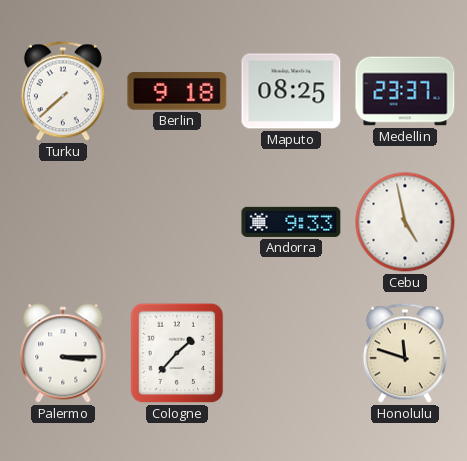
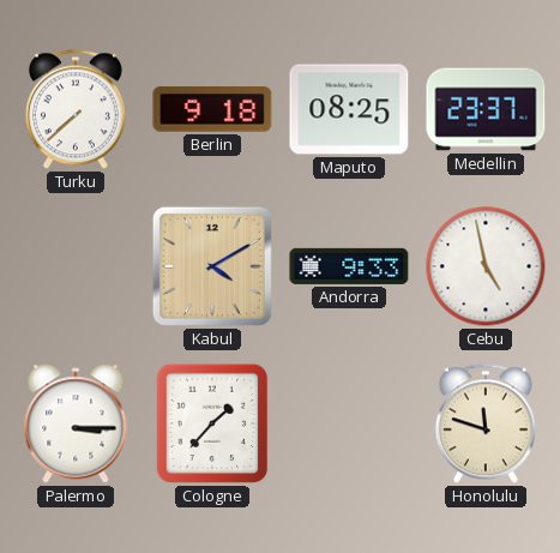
Kabul: none -> 4:10 (212, 266)
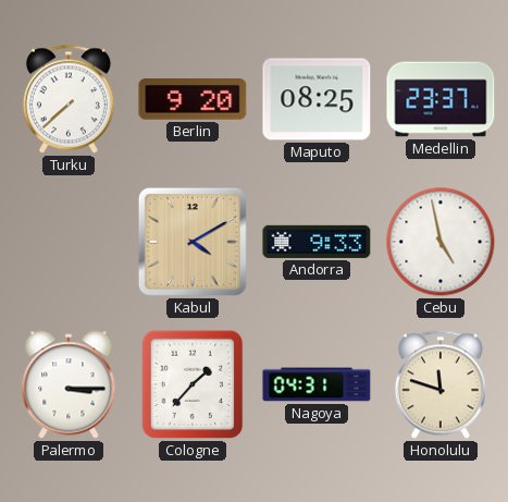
Berlin: 9:18 -> 9:20 (193, 99)
Nagoya: none -> 04:31 (317, 384)
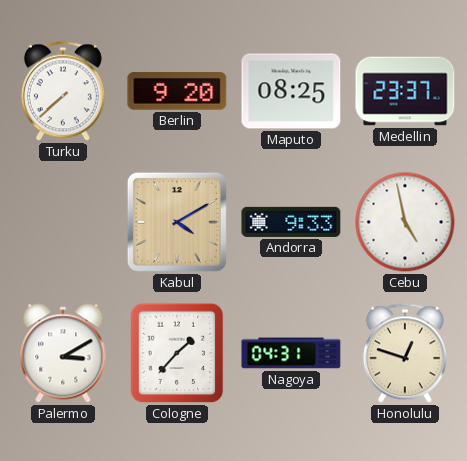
Palermo: 3:15 -> 3:10 (63, 353)
Honolulu: 11:48 -> 12:48 (405, 353)
